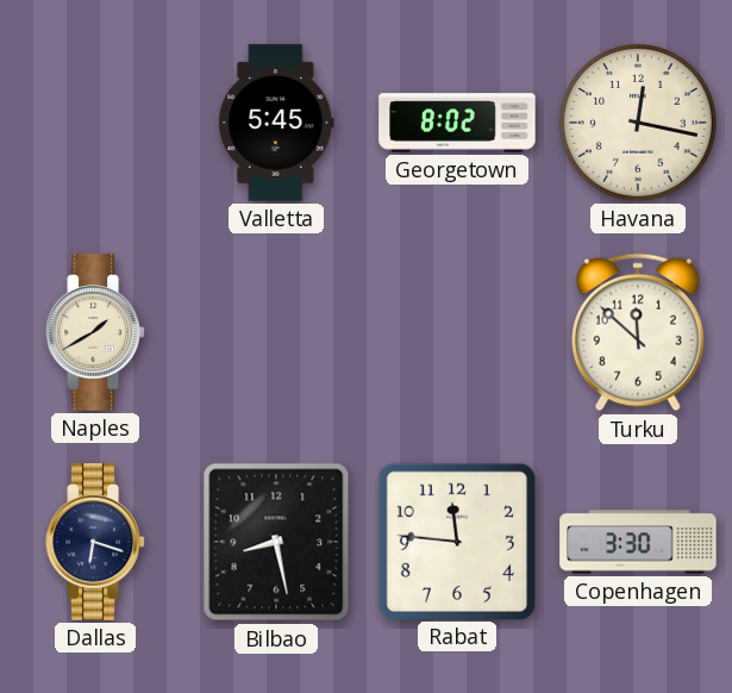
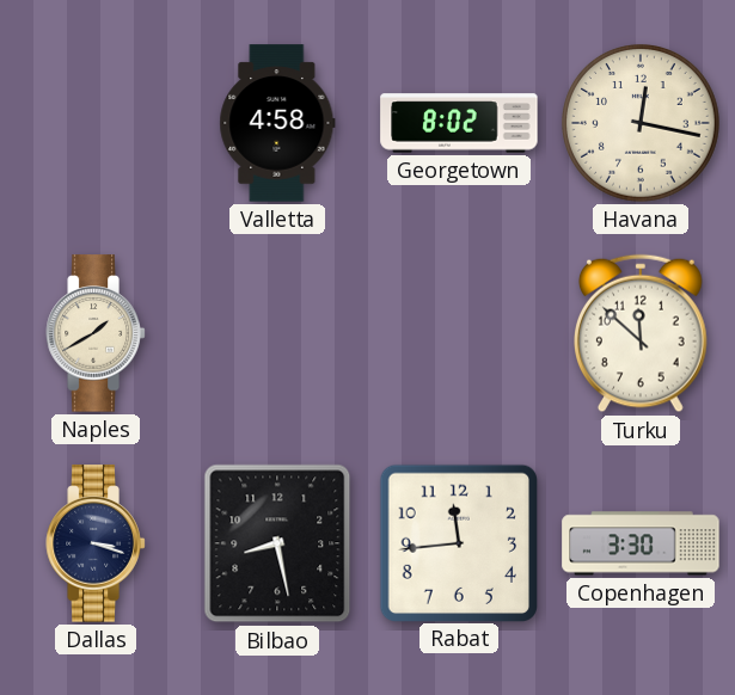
Valletta: 5:45 -> 4:58 (277, 123)
Dallas: 6:18 -> 3:18 (96, 543)
Rabat: 11:46 -> 11:44 (458, 542)
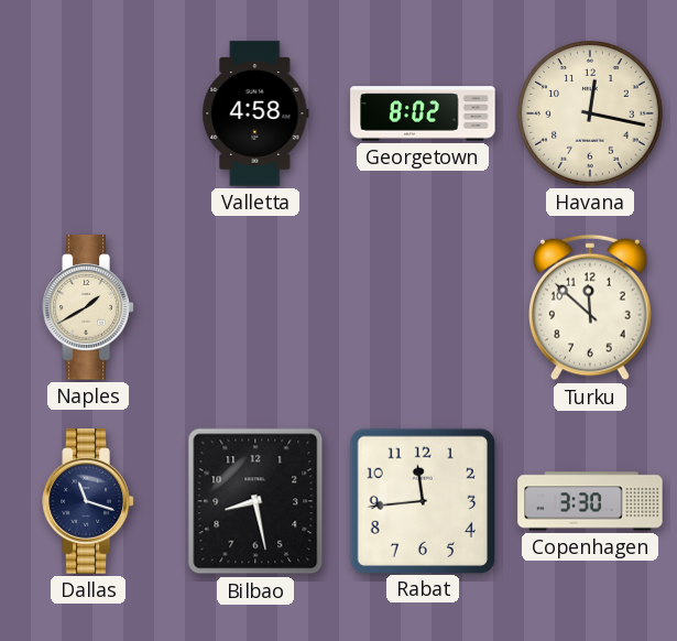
Dallas: 3:18 -> 11:18 (88, 501)
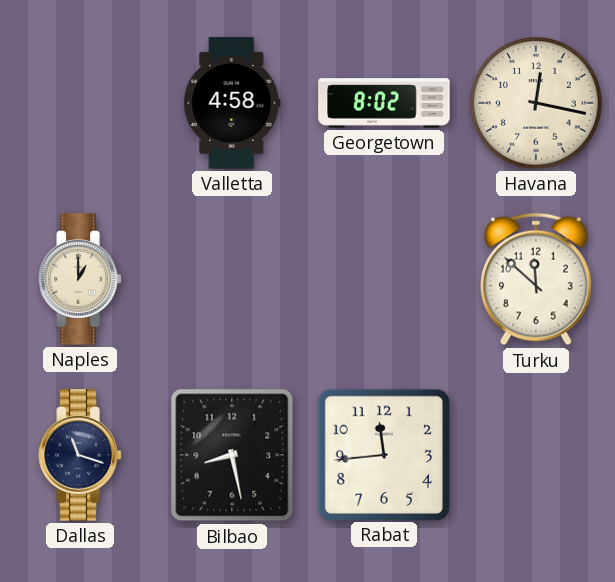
Naples: 1:40 -> 1:00 (80, 279)
Copenhagen: 3:30 -> none (590, 501)
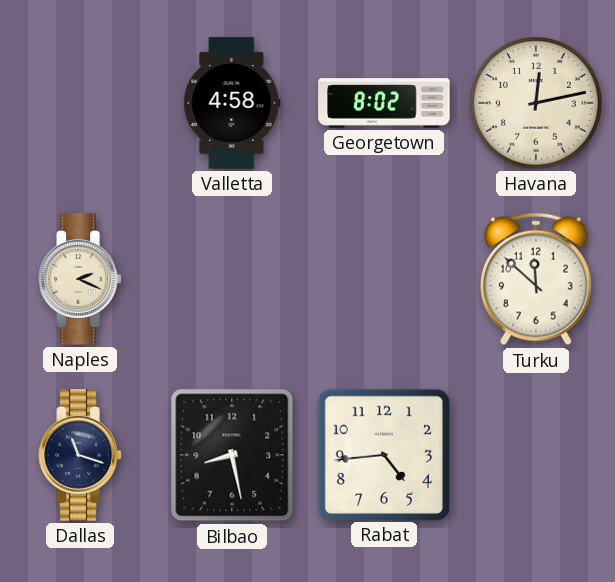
Havana: 12:17 -> 12:13 (537, 104)
Naples: 1:00 -> 2:19 (80, 279)
Rabat: 11:44 -> 4:44 (383, 454)
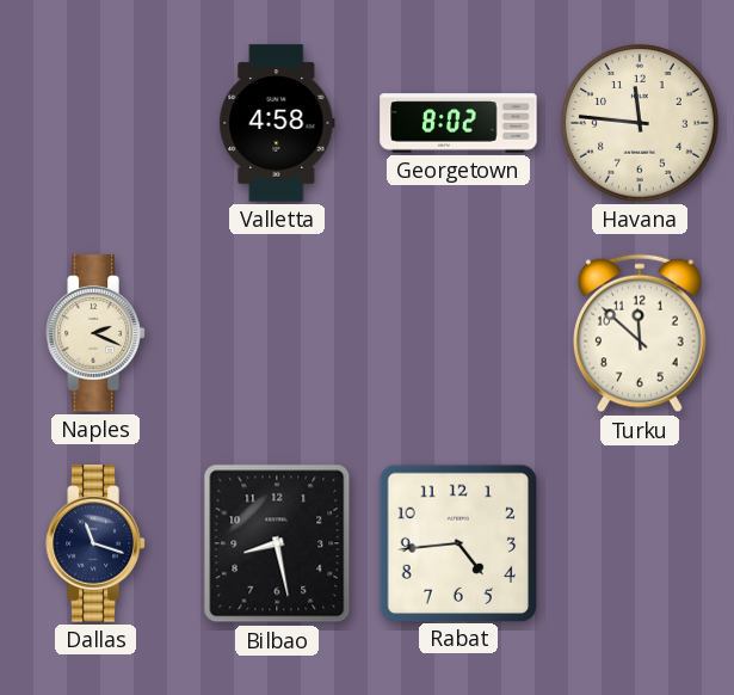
Havana: 12:13 -> 11:46 (641, 124)
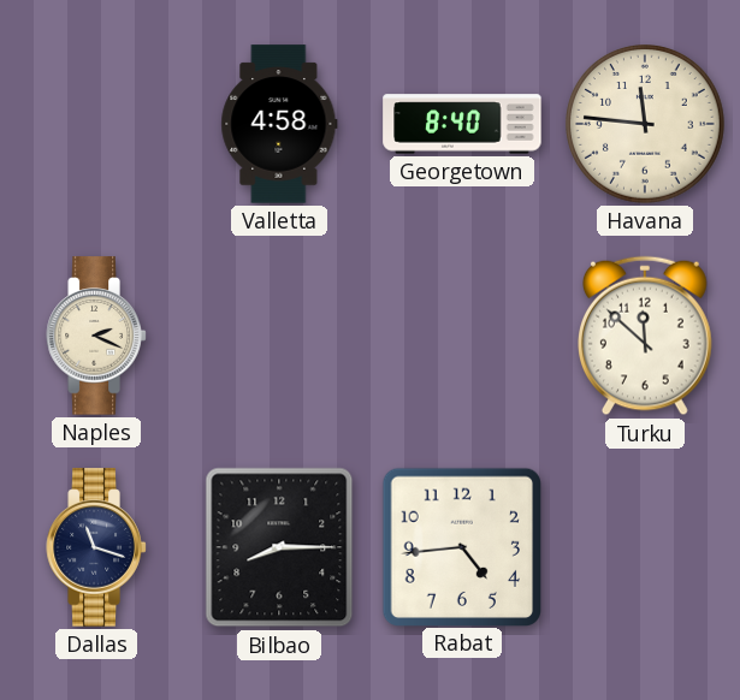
Georgetown: 8:02 -> 8:40 (462, 124)
Bilbao: 8:28 -> 8:15 (279, 547)
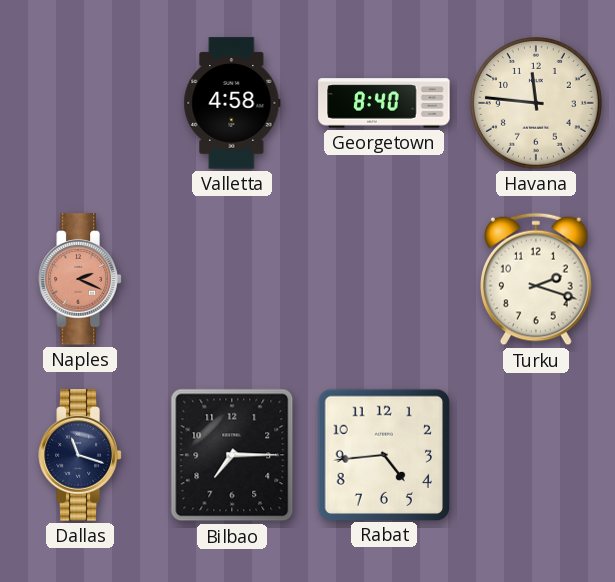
Naples dial: cream -> salmon (80, 279)
Turku: 11:52 -> 2:18 (537, 279)
Bilbao: 8:15 -> 7:15 (232, 455)
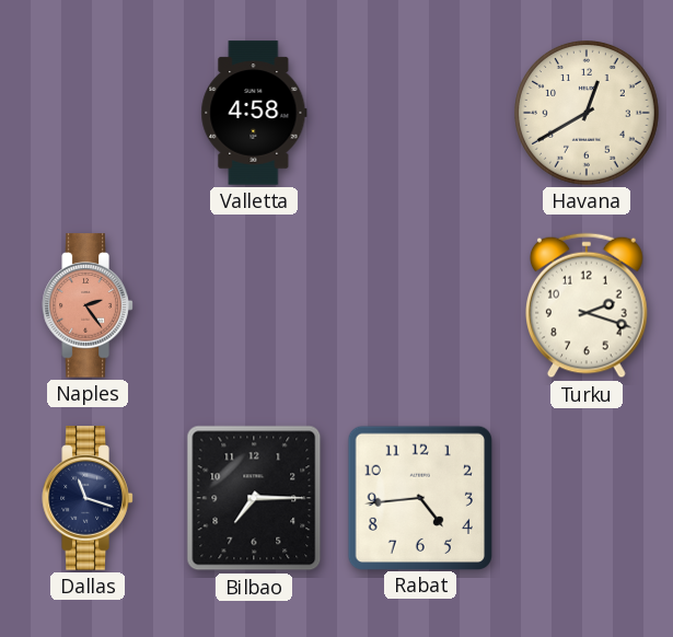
Georgetown: 8:40 -> none (384, 103)
Havana: 11:46 -> 12:40 (588, 114)
Naples: 2:19 -> 2:24 (88, 305)
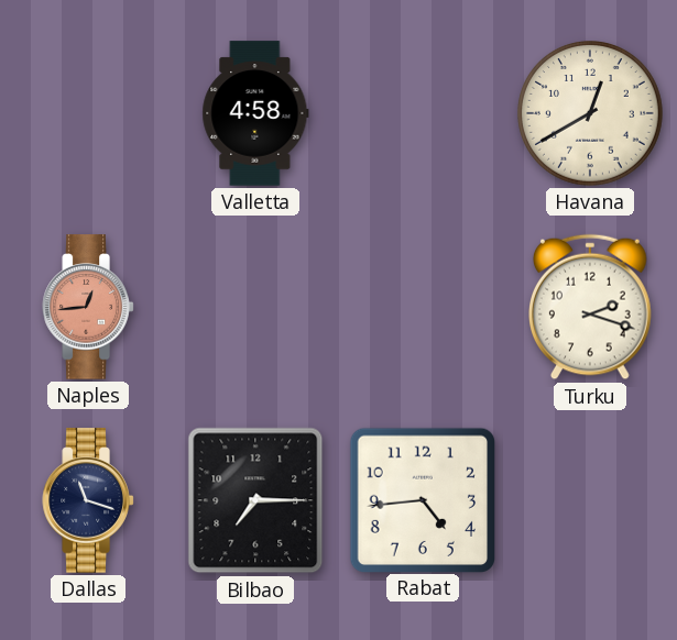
Naples: 2:24 -> 12:44 (88, 307)
